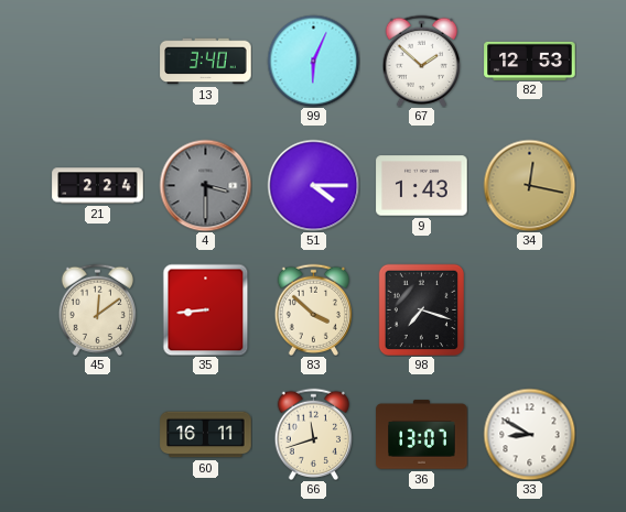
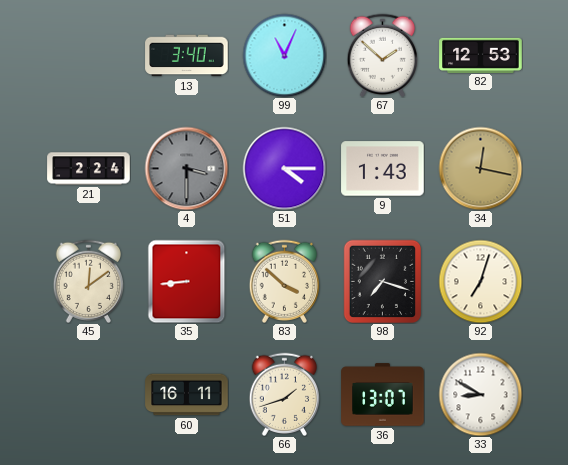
99: 6:04 -> 11:04 (284, 55)
92: none -> 7:03 (480, 281)
66: 11:42 -> 1:42 (284, 394)
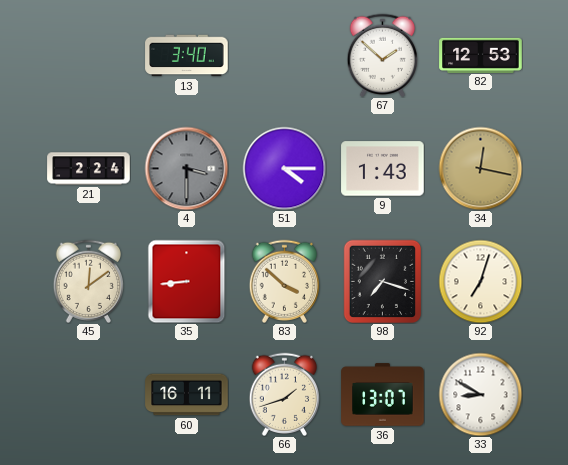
99: 11:04 -> none (284, 55)
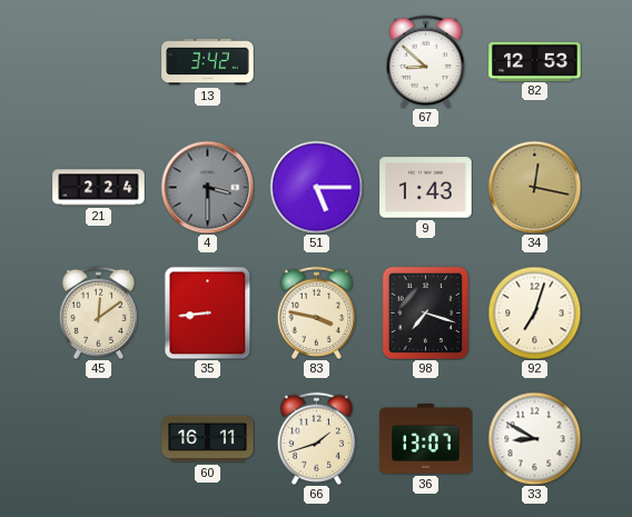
13: 3:40 -> 3:42 (208, 62)
67: 1:52 -> 8:52 (425, 61)
51: 4:15 -> 5:15 (316, 187)
83: 3:52 -> 3:47 (316, 312)
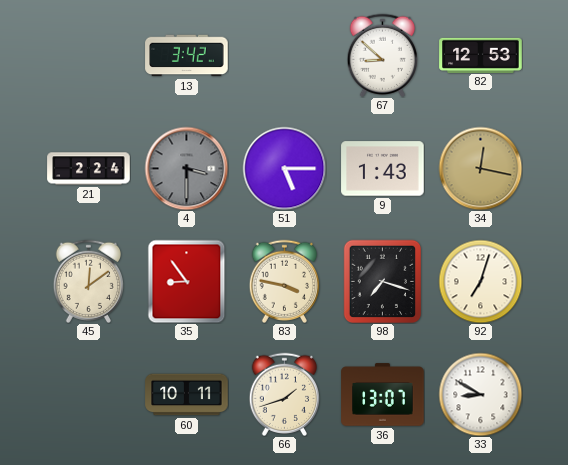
35: 8:44 -> 8:54 (187, 281)
60: 16:11 -> 10:11 (187, 395)
